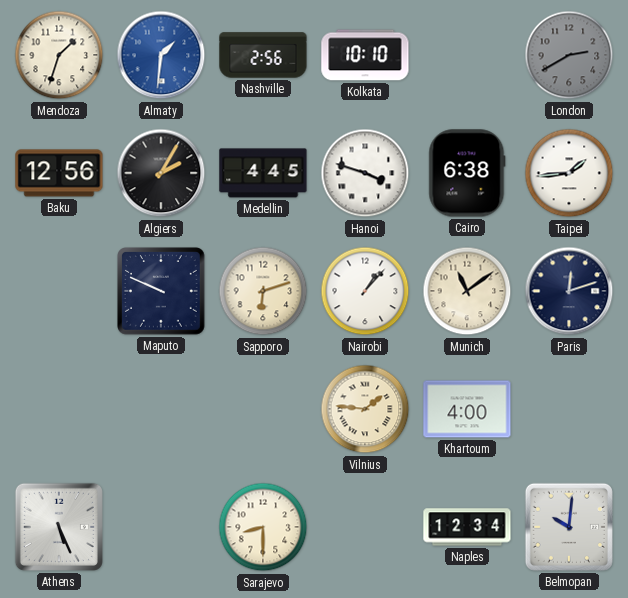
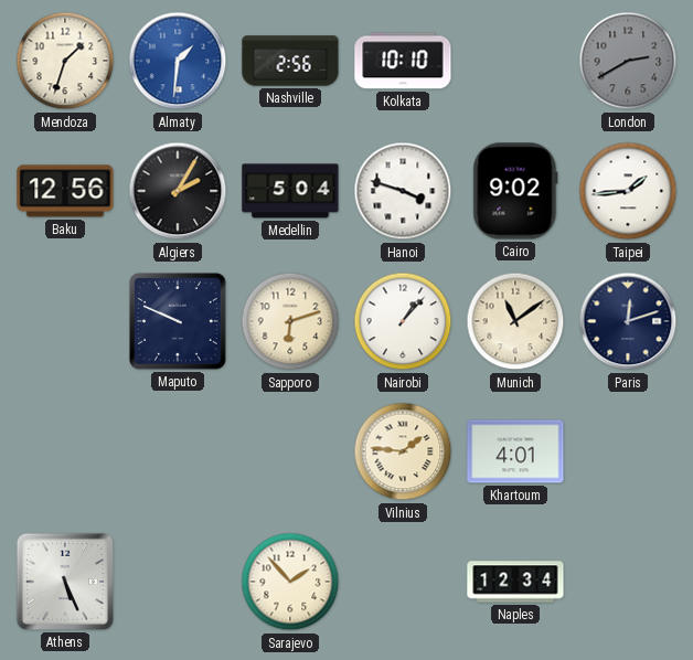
Medellin: 4:45 -> 5:04 (290, 191)
Cairo: 6:38 -> 9:02 (515, 191)
Khartoum: 4:00 -> 4:01 (515, 451)
Sarajevo: 8:30 -> 1:53 (290, 582)
Belmopan: 10:01 -> none (569, 527)
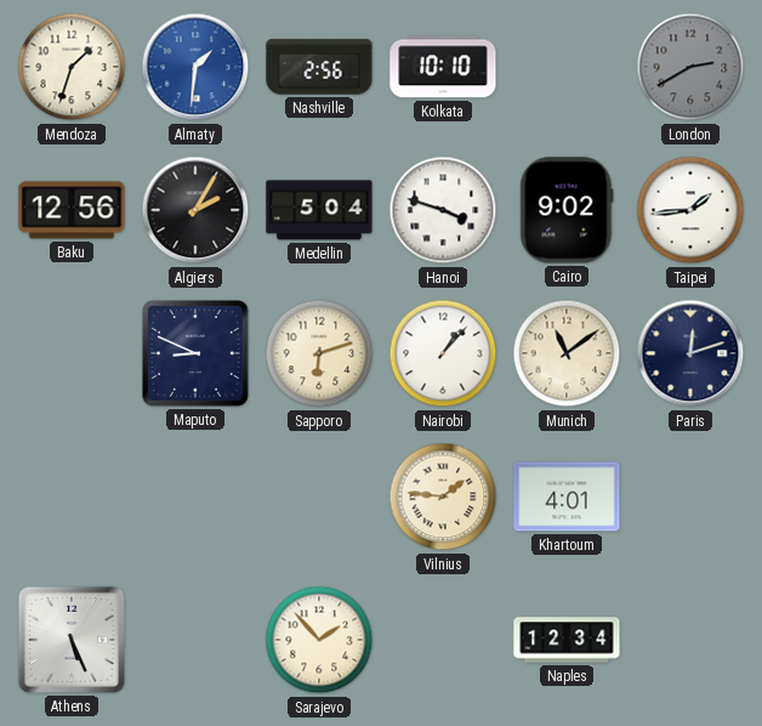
Maputo: 9:49 -> 8:49 (197, 355)
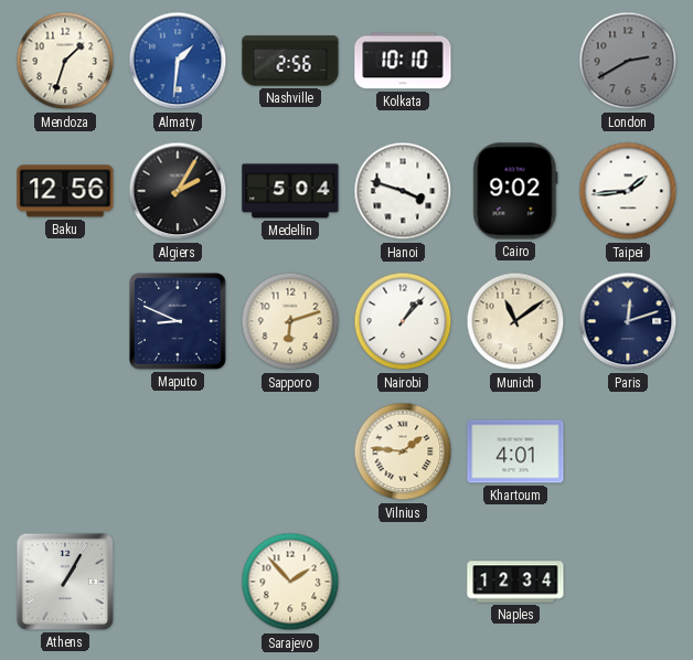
Athens: 5:26 -> 1:05 (65, 582)
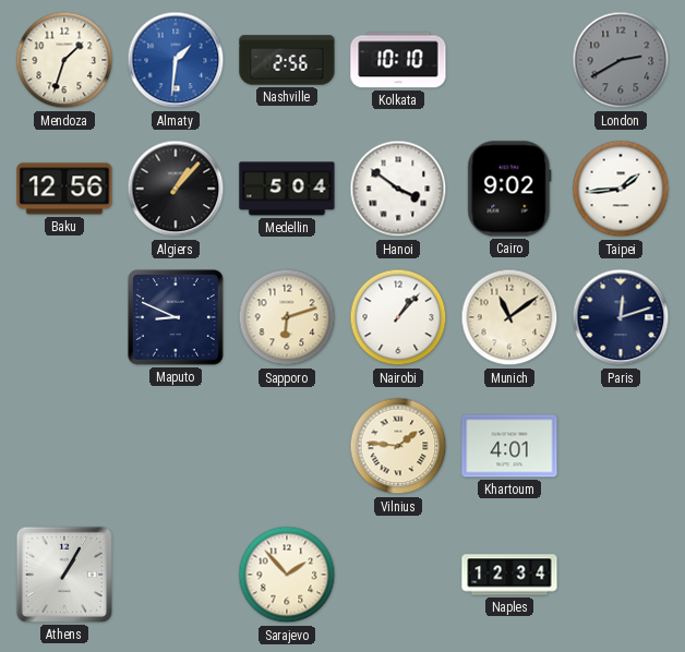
Algiers: 2:05 -> 1:07 (176, 189)
Hanoi: 3:48 -> 3:51 (398, 189)
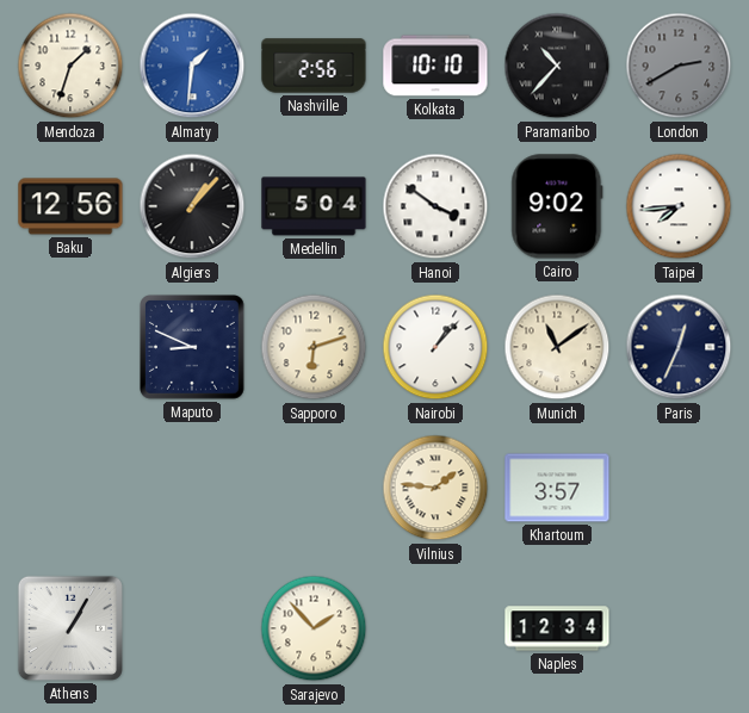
Paramaribo: none -> 10:37 (557, 66)
Taipei: 1:44 -> 7:44 (679, 206)
Paris: 12:12 -> 12:34 (679, 347)
Khartoum: 4:01 -> 3:57 (557, 488)
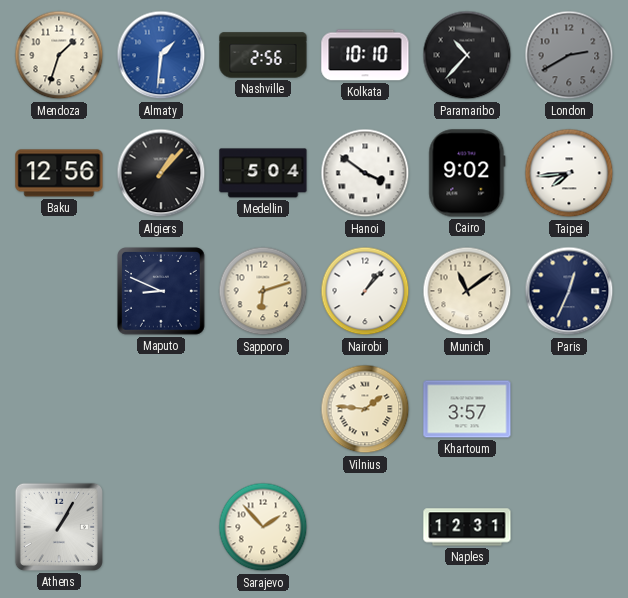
Naples: 12:34 -> 12:31 (467, 527)
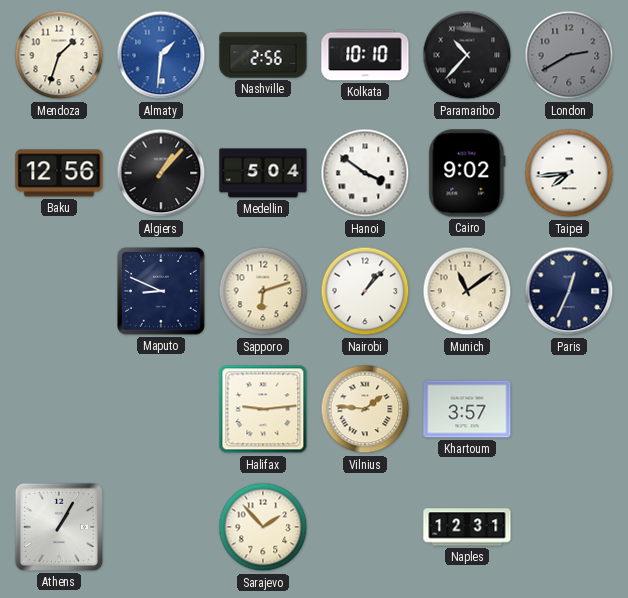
Halifax: none -> 9:14 (263, 409)
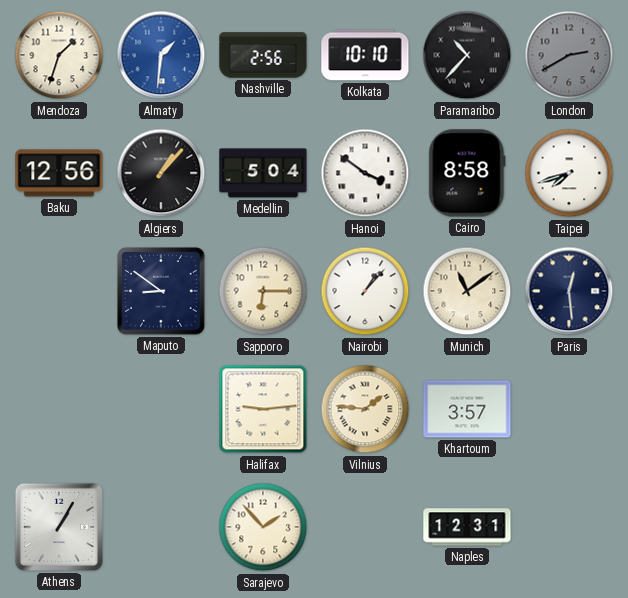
Cairo: 9:02 -> 8:58 (467, 173)
Taipei: 7:44 -> 7:42 (569, 173)
Maputo: 8:49 -> 8:51 (162, 292)
Sapporo: 6:12 -> 6:15 (263, 291)
Paris: 12:34 -> 12:29 (569, 291)
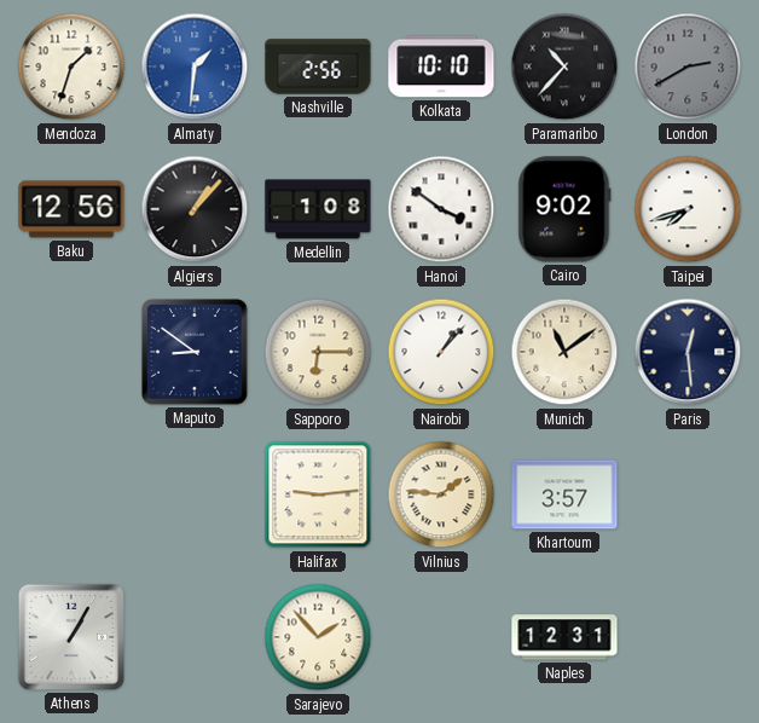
Medellin: 5:04 -> 1:08 (318, 209)
Cairo: 8:58 -> 9:02 (564, 209)
